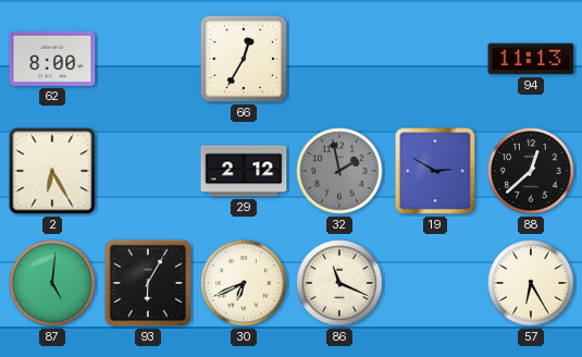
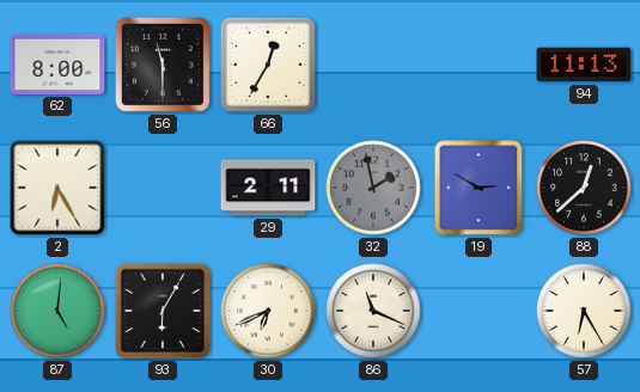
56: none -> 11:30 (163, 65)
29: 2:12 -> 2:11 (268, 188)
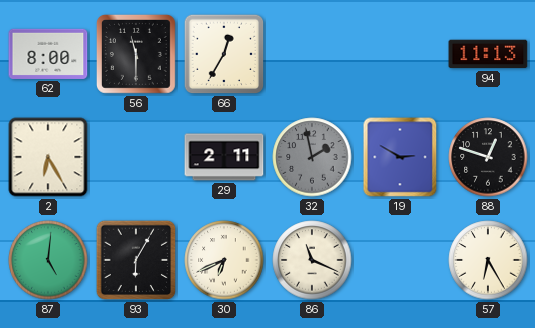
88: 12:38 -> 12:48 (488, 157)
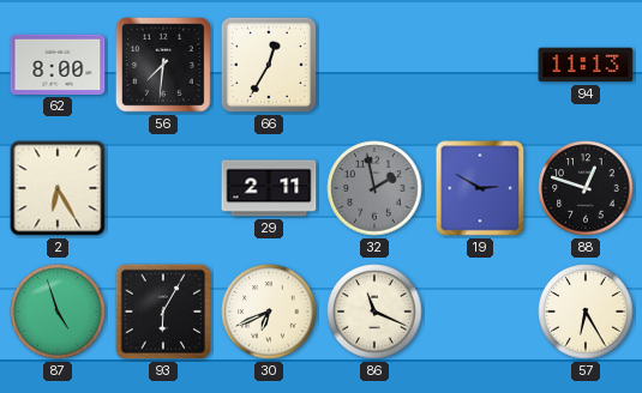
56: 11:30 -> 7:31 (163, 65)
87: 5:01 -> 4:57 (58, 312)
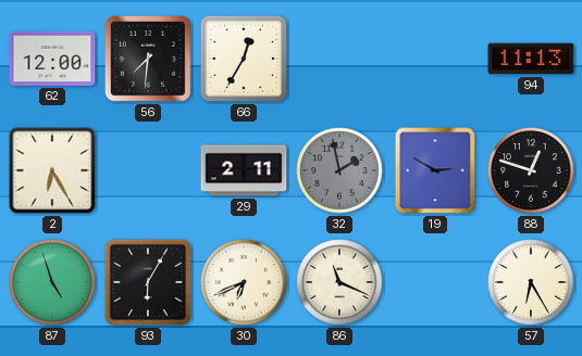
62: 8:00 -> 12:00 (52, 59)
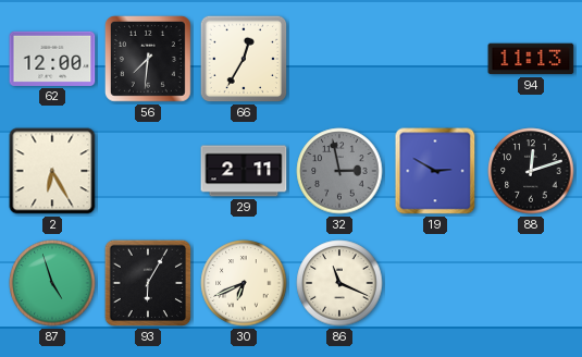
32: 1:58 -> 2:58 (339, 171)
88: 12:48 -> 12:12 (531, 171)
57: 6:25 -> none (531, 282)
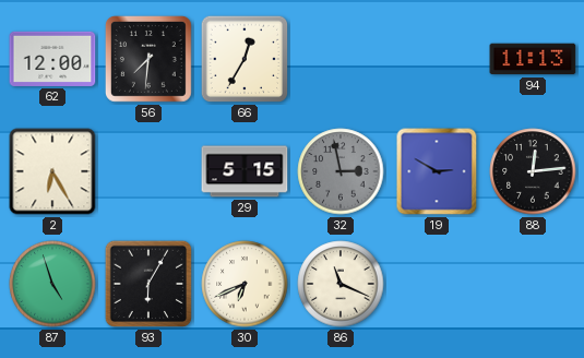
29: 2:11 -> 5:15 (245, 171)
88: 12:12 -> 12:14 (533, 171)
